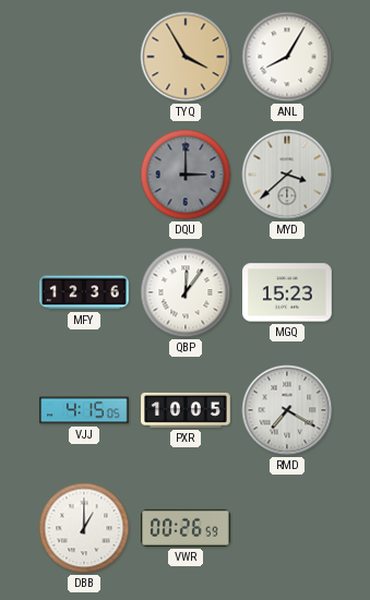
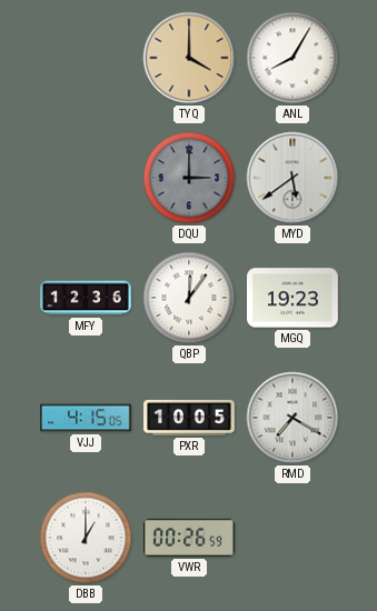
TYQ: 3:55 -> 4:00 (189, 58)
MYD: 3:38 -> 5:39 (292, 178)
MGQ: 15:23 -> 19:23 (294, 298)
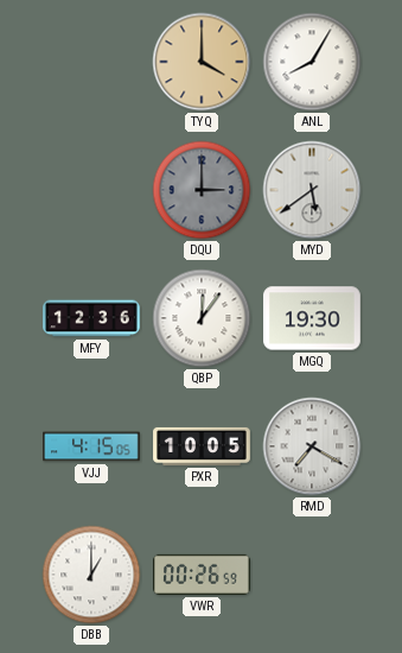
MGQ: 19:23 -> 19:30 (313, 318)
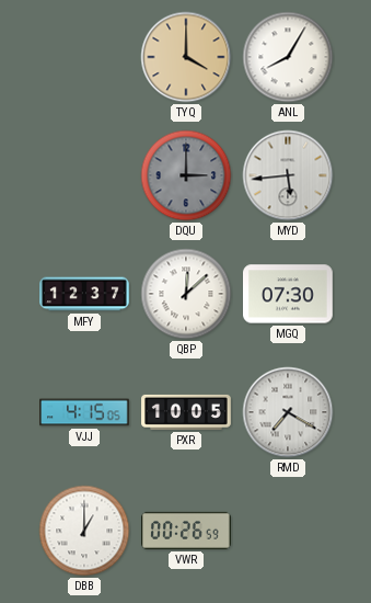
MYD: 5:39 -> 5:44 (288, 175)
MFY: 12:36 -> 12:37 (84, 294)
QBP: 12:06 -> 12:08 (186, 294)
MGQ: 19:30 -> 07:30 (289, 294)
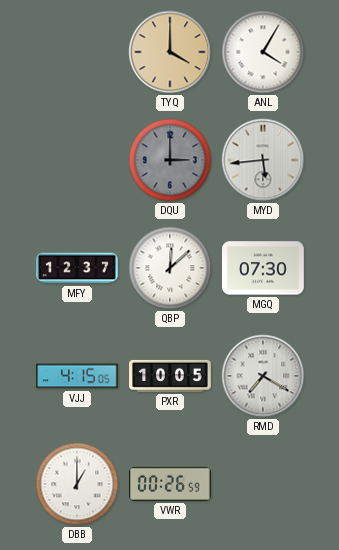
ANL: 8:05 -> 4:05 (263, 52)
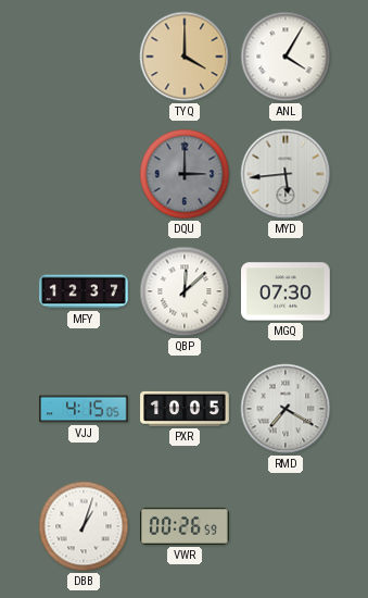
DBB: 1:00 -> 1:03 (84, 526)
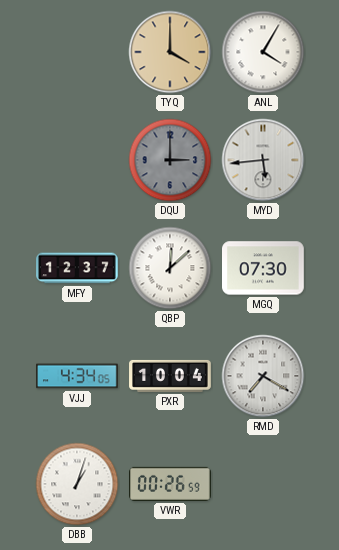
VJJ: 4:15 -> 4:34 (77, 376)
PXR: 10:05 -> 10:04 (170, 376)
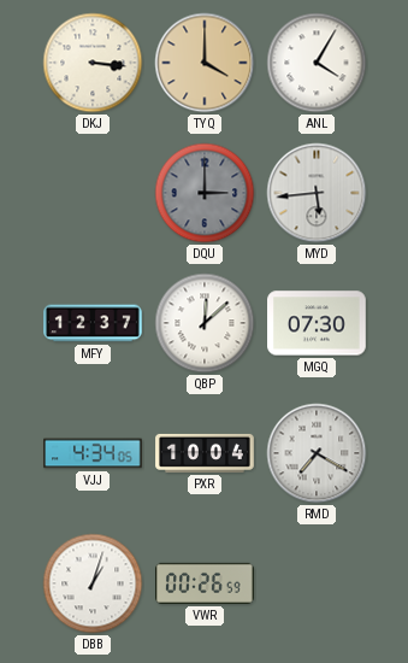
DKJ: none -> 3:16 (93, 63)
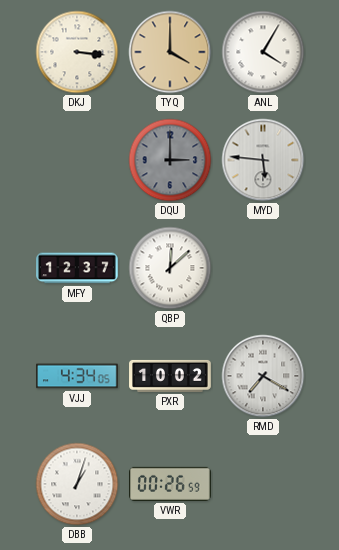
MYD: 5:44 -> 5:46 (263, 160)
MGQ: 07:30 -> none (318, 323)
PXR: 10:04 -> 10:02 (170, 376)
